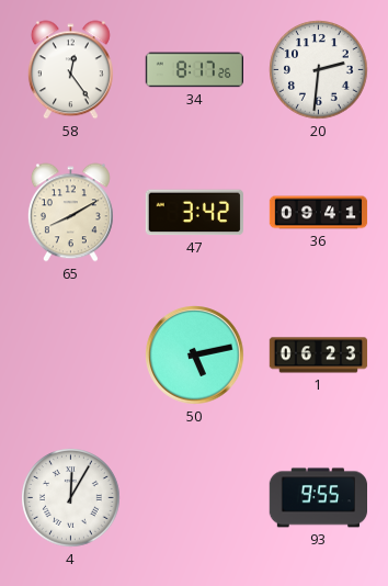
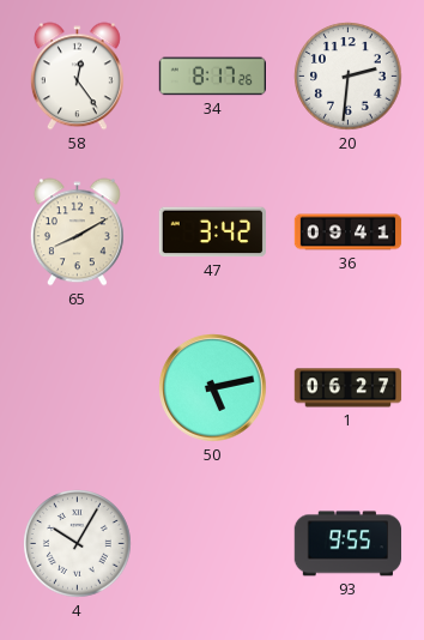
1: 06:23 -> 06:27 (349, 388)
4: 12:05 -> 10:05 (78, 544)
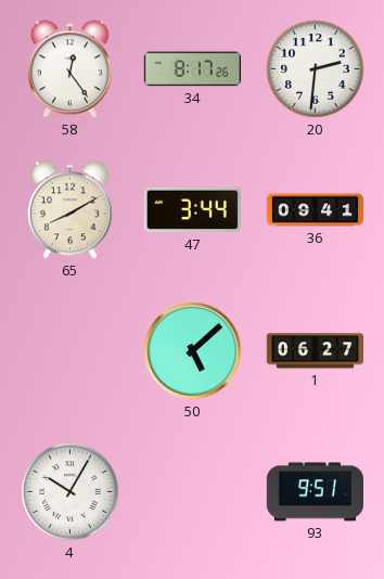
47: 3:42 -> 3:44 (192, 210)
50: 5:13 -> 5:08 (193, 351)
93: 9:55 -> 9:51 (315, 492)
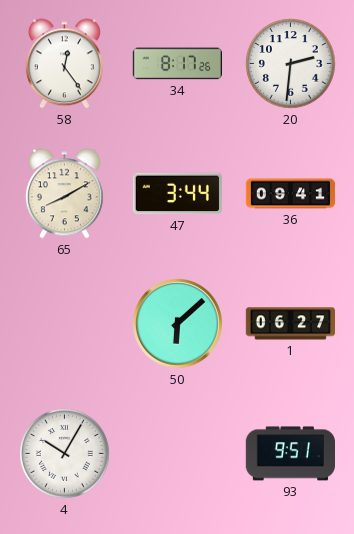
50: 5:08 -> 6:08 (178, 324)
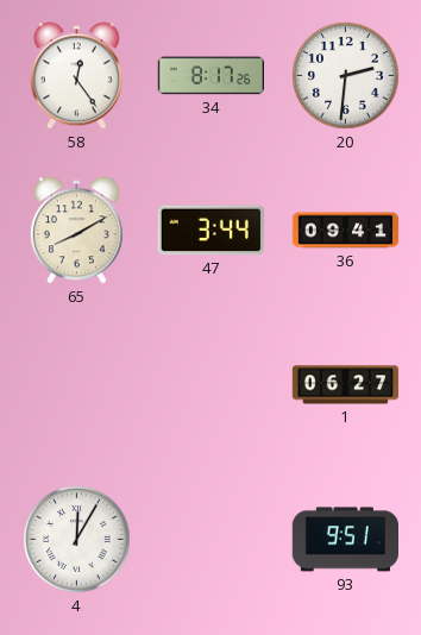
50: 6:08 -> none (178, 324)
4: 10:05 -> 12:05 (77, 540)
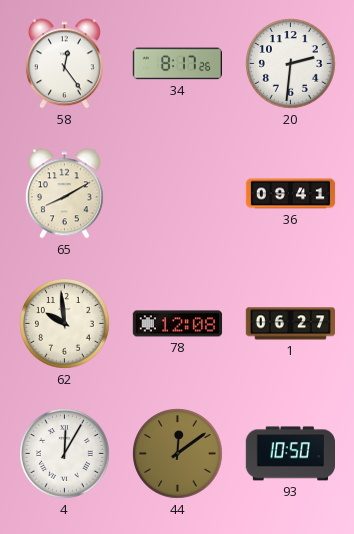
47: 3:44 -> none (211, 231)
62: none -> 9:59 (65, 324)
78: none -> 12:08 (178, 324)
44: none -> 12:09 (178, 454)
93: 9:51 -> 10:50 (290, 454)
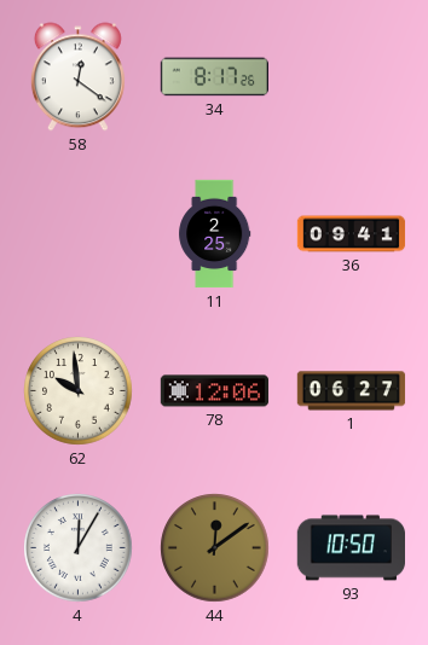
58: 12:24 -> 12:21 (77, 77)
20: 2:31 -> none (291, 64)
65: 8:10 -> none (64, 194)
11: none -> 2:25 (215, 234)
78: 12:08 -> 12:06 (215, 391)
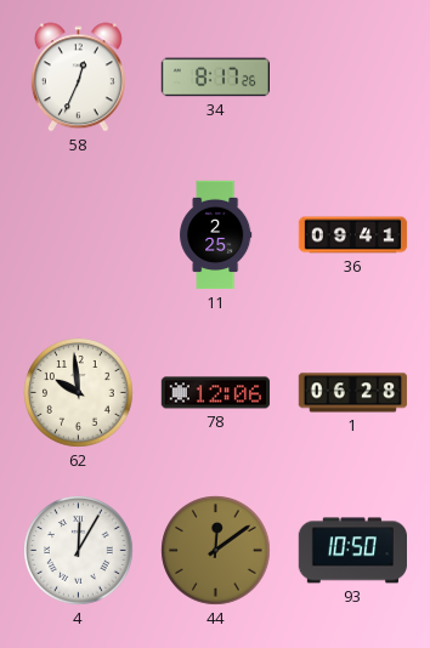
58: 12:21 -> 12:34 (78, 78)
1: 06:27 -> 06:28 (353, 393)
